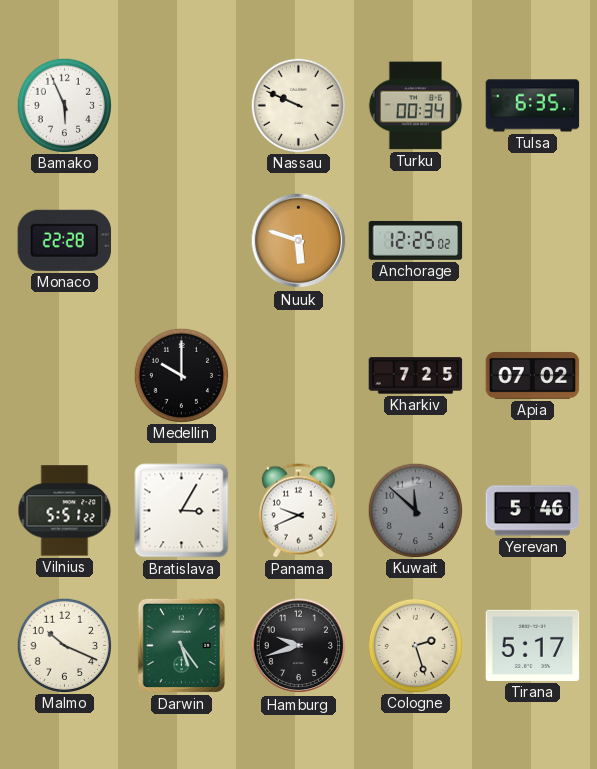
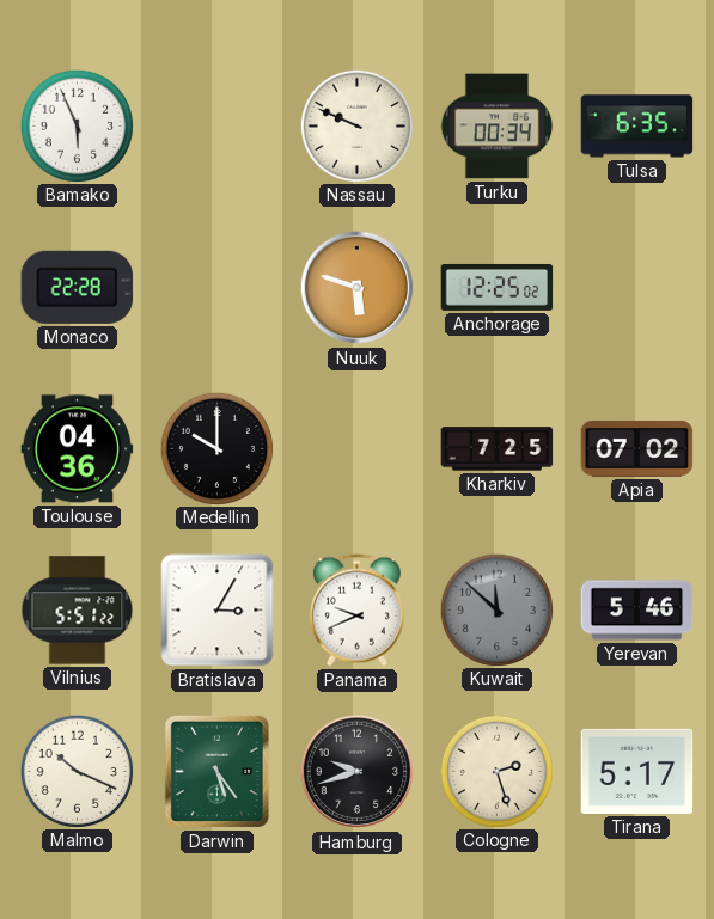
Toulouse: none -> 04:36 (78, 449)
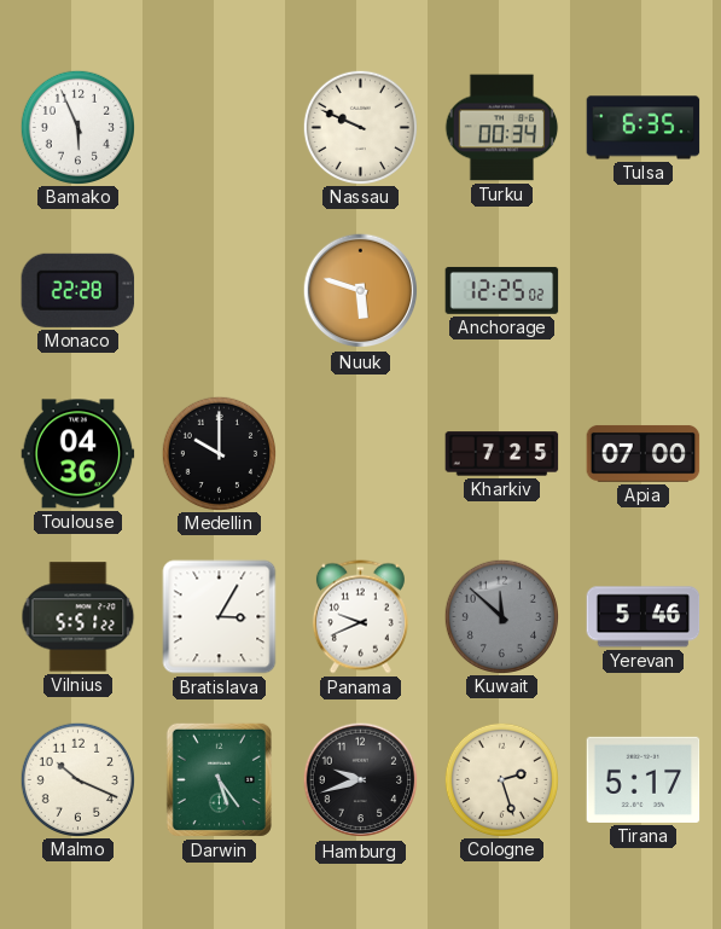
Apia: 07:02 -> 07:00 (644, 454)
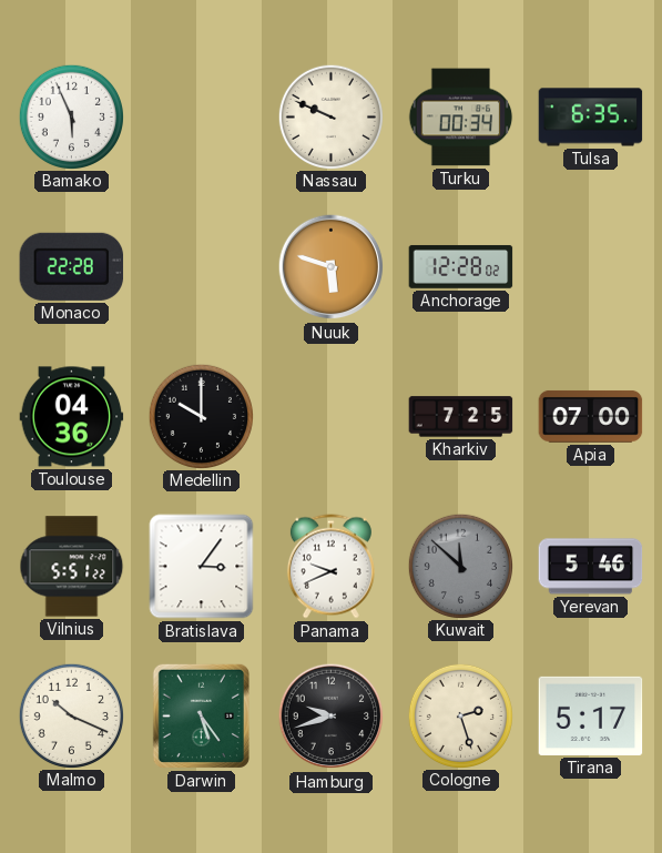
Anchorage: 12:25 -> 12:28 (461, 266)
Bratislava: 3:05 -> 3:06 (202, 567)
